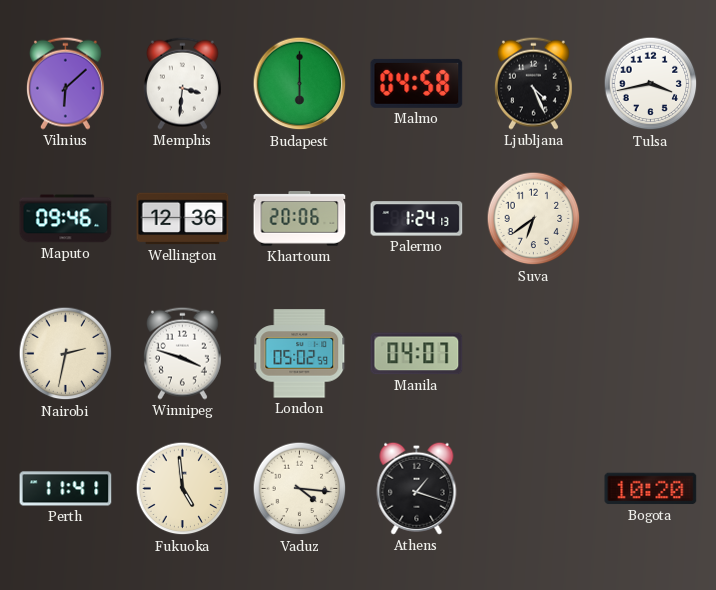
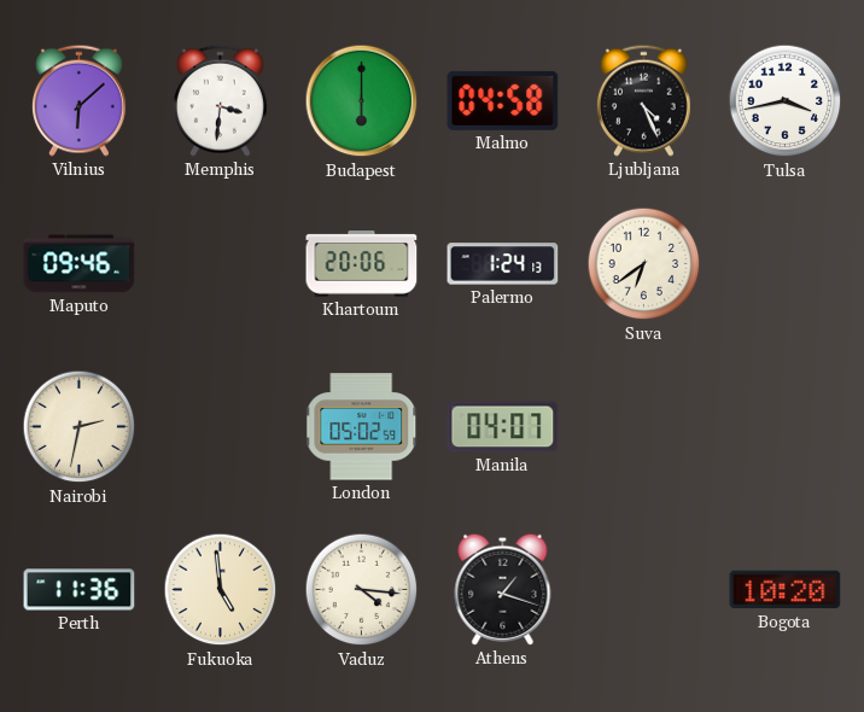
Wellington: 12:36 -> none (183, 219)
Winnipeg: 3:48 -> none (182, 353)
Perth: 11:41 -> 11:36 (80, 590)
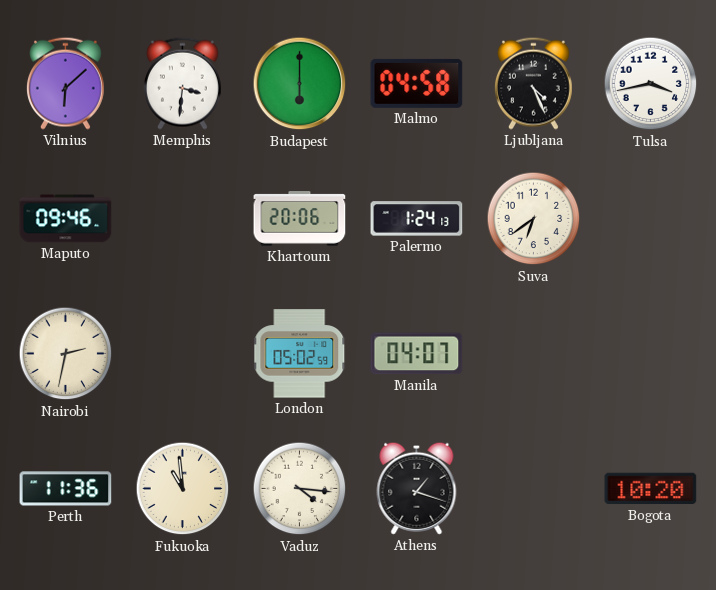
Fukuoka: 4:59 -> 10:59 (183, 489)
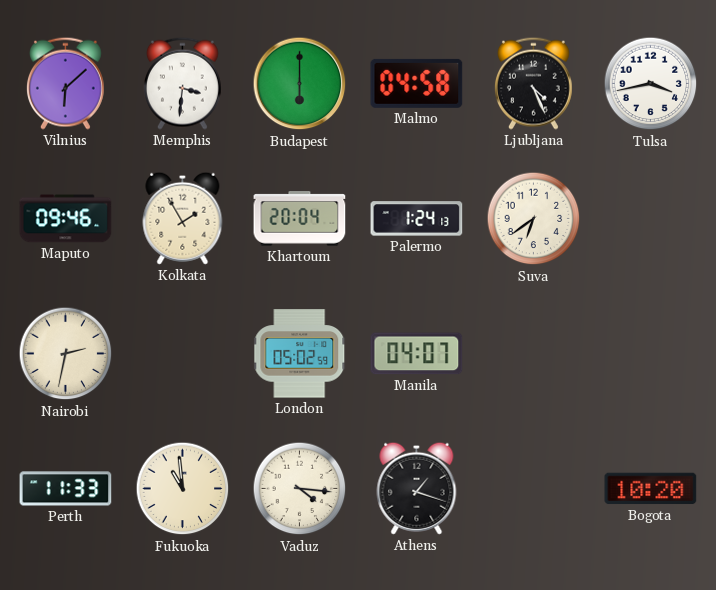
Kolkata: none -> 1:55 (183, 218)
Khartoum: 20:06 -> 20:04 (300, 219)
Perth: 11:36 -> 11:33 (66, 489)
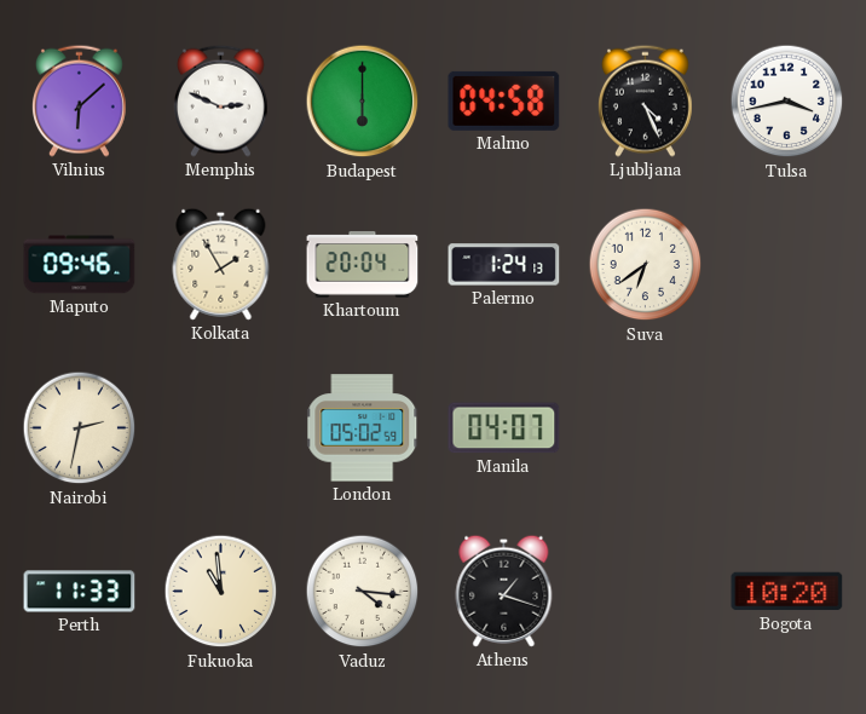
Memphis: 3:31 -> 2:49 (220, 100)
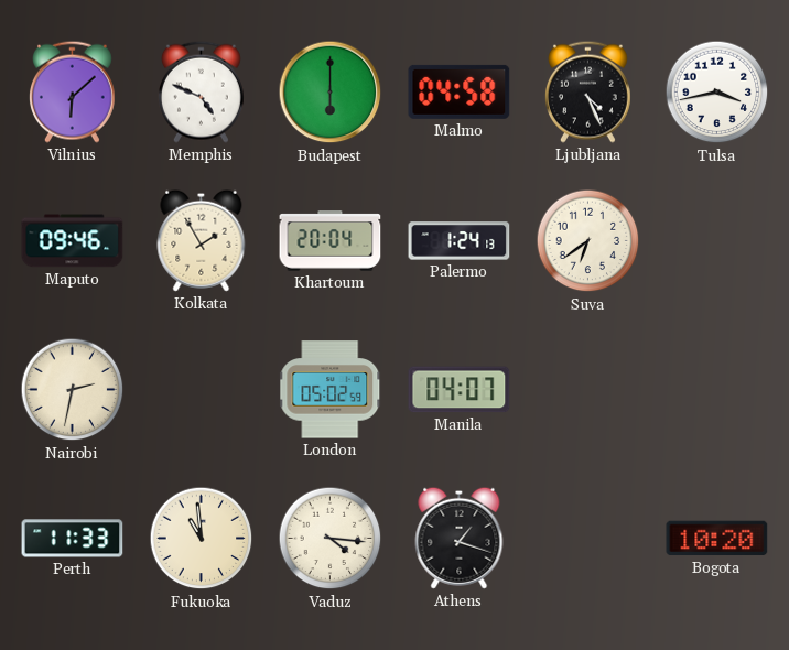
Memphis: 2:49 -> 4:49 (201, 91)
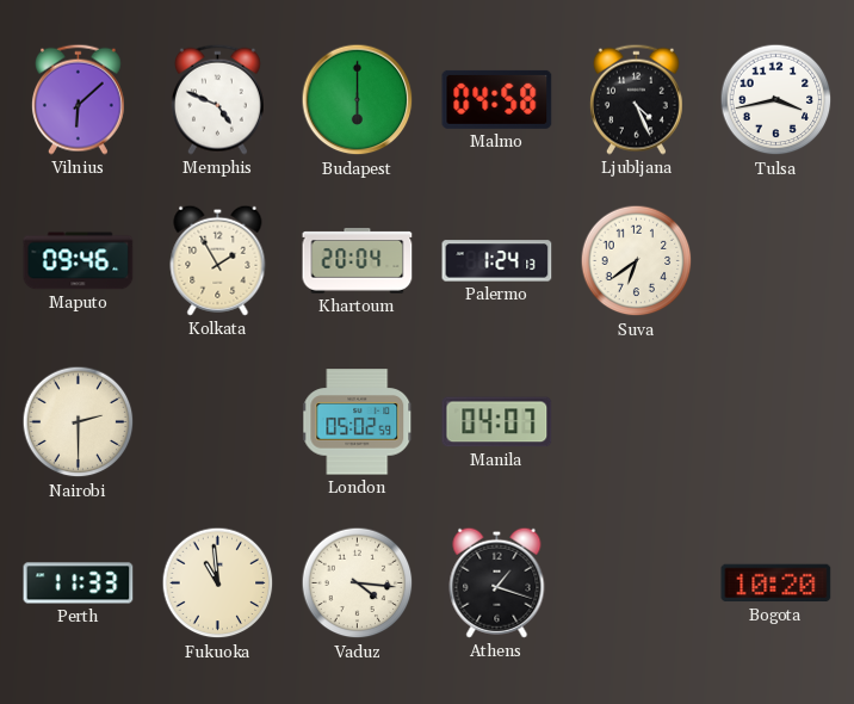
Nairobi: 2:32 -> 2:30 (79, 422)
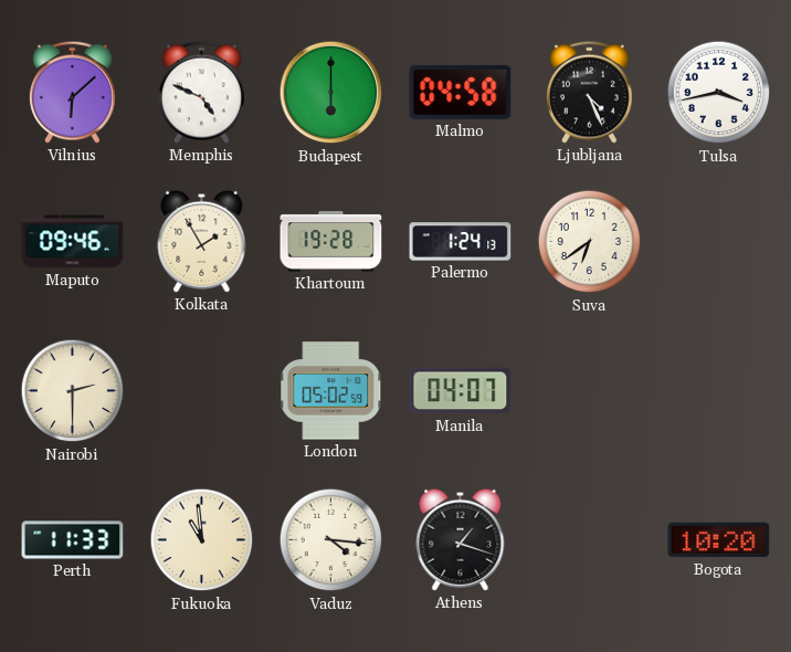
Khartoum: 20:04 -> 19:28 (331, 242)
